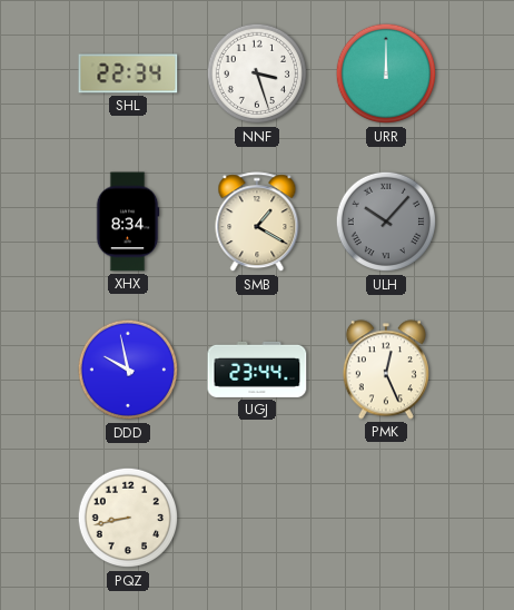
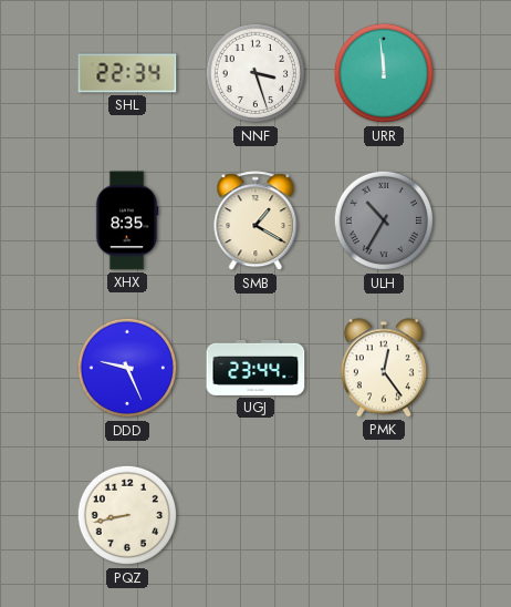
URR: 12:00 -> 11:59 (384, 73)
XHX: 8:34 -> 8:35 (127, 220)
ULH: 10:07 -> 10:35 (384, 220)
DDD: 9:58 -> 9:26 (127, 368)
PMK: 12:26 -> 12:24 (384, 368)
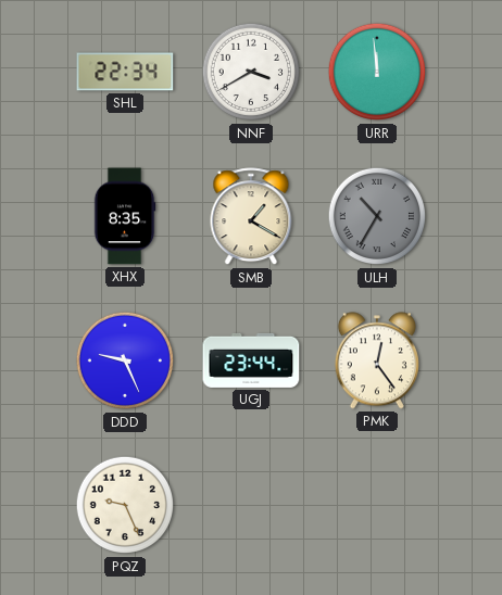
NNF: 3:27 -> 3:40 (251, 72)
PQZ: 8:43 -> 9:26 (125, 505)
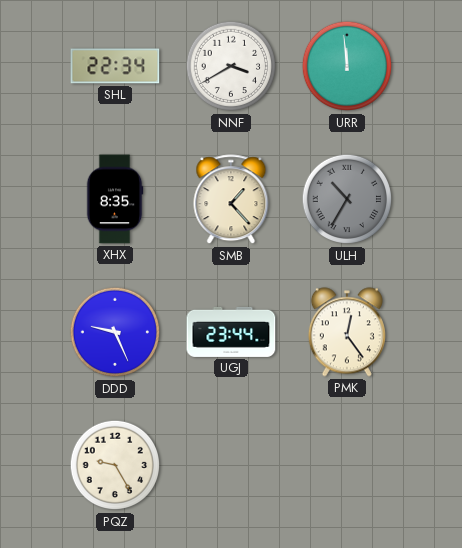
SMB: 1:20 -> 1:23 (231, 200)
PQZ: 9:26 -> 9:25 (115, 465)
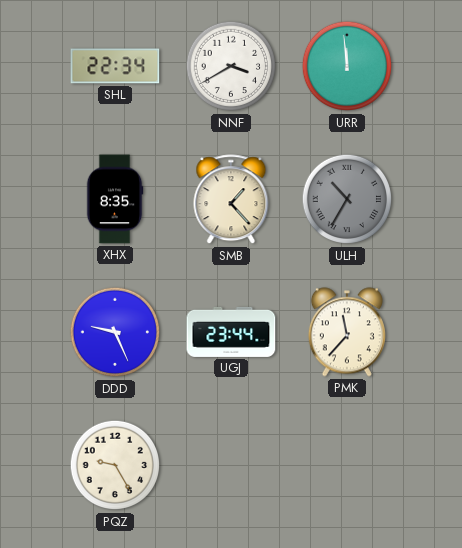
PMK: 12:24 -> 11:37 (347, 332)
